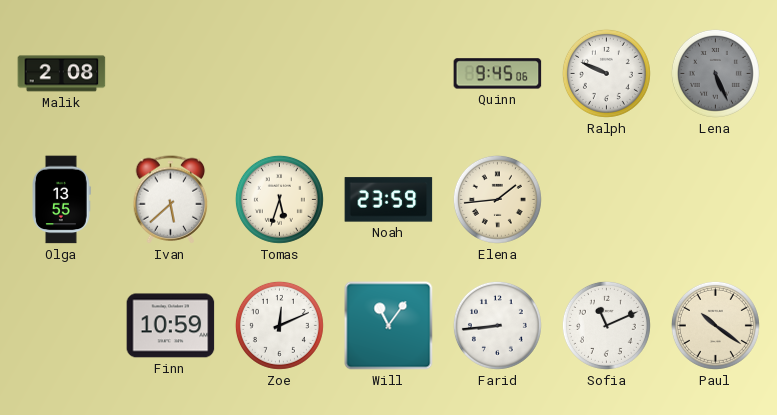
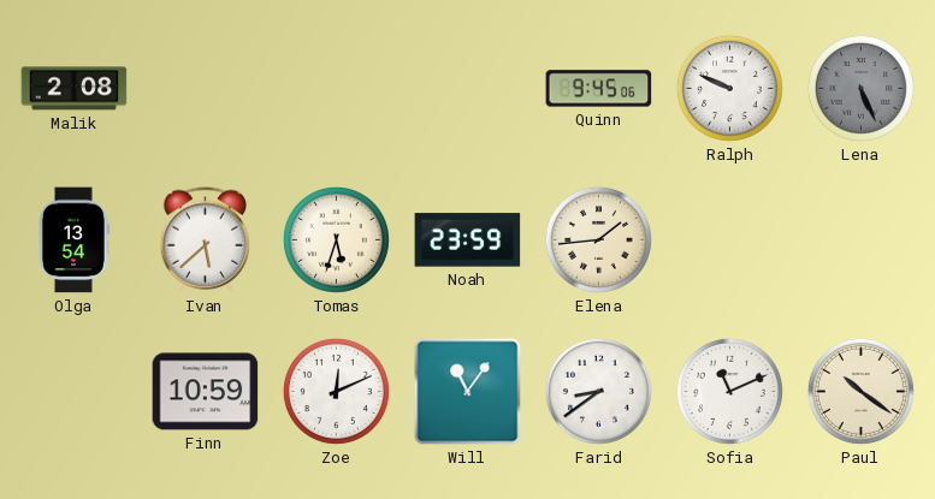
Olga: 13:55 -> 13:54 (75, 240)
Farid: 8:44 -> 8:39 (598, 391)
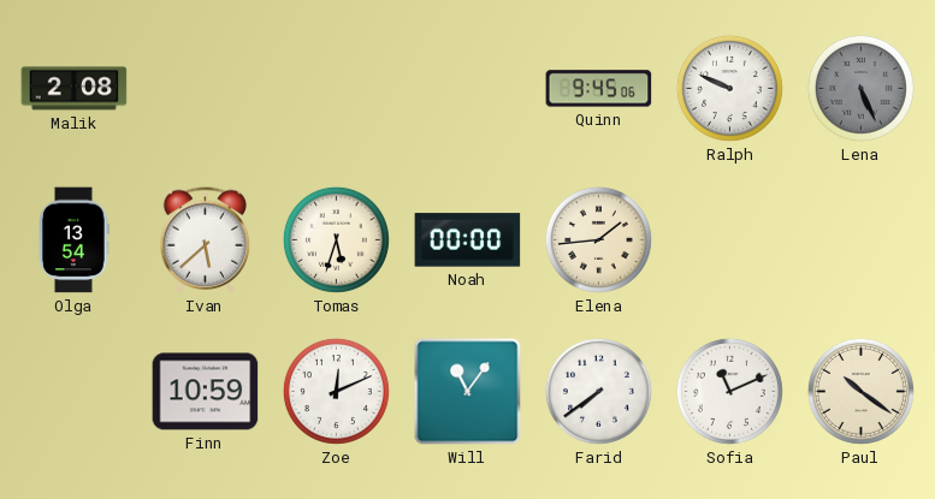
Noah: 23:59 -> 00:00 (468, 240)
Farid: 8:39 -> 7:39 (598, 391)
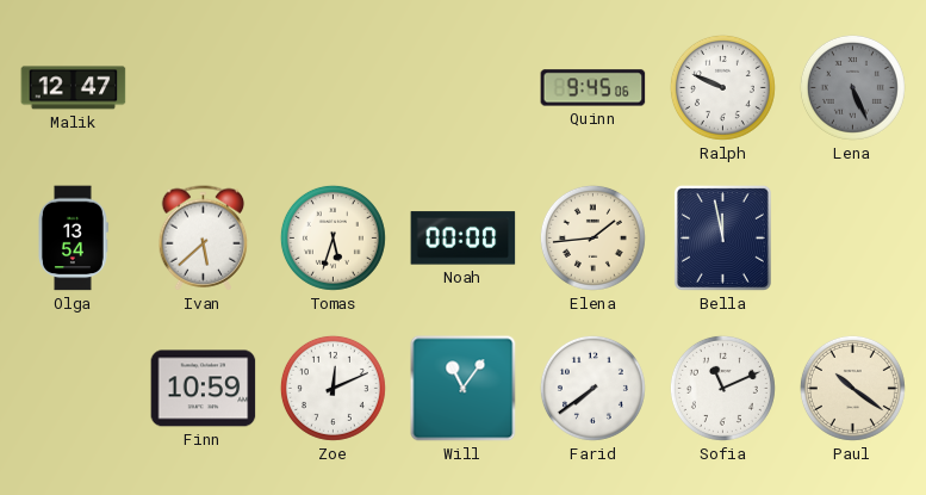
Malik: 2:08 -> 12:47 (74, 88)
Bella: none -> 11:58 (722, 237)
